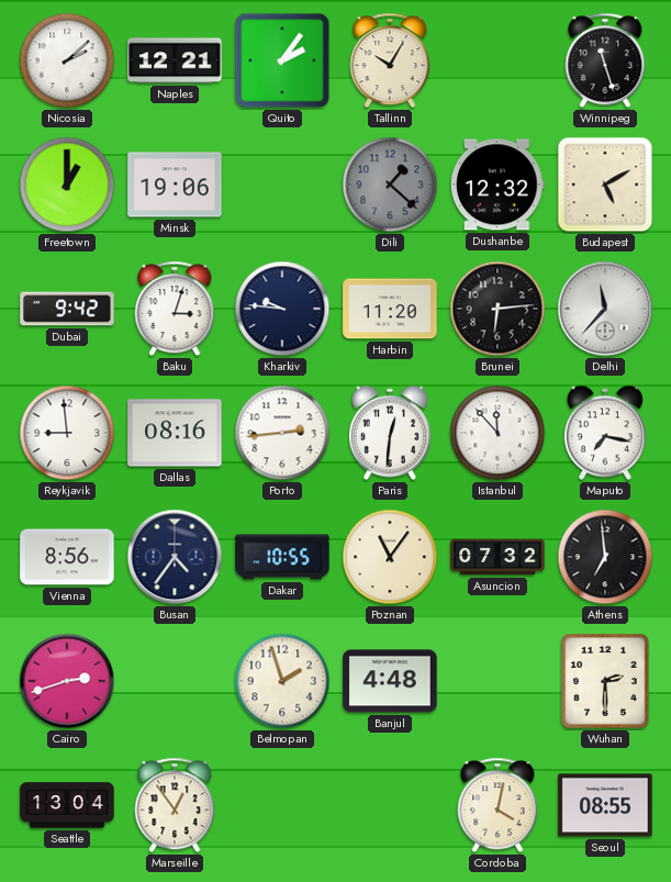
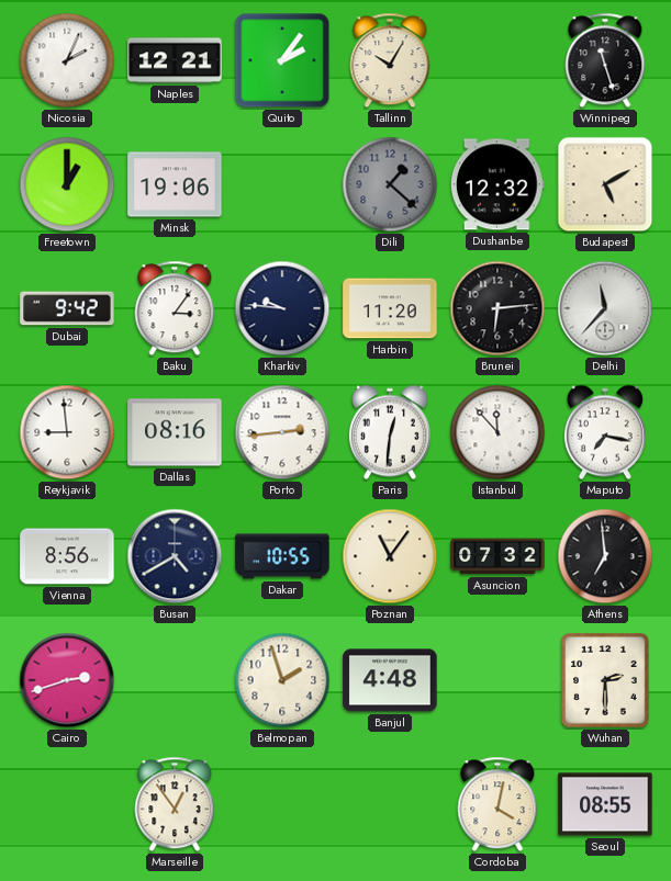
Nicosia: 2:08 -> 2:04 (67, 60)
Baku: 3:03 -> 3:06 (175, 308)
Busan: 4:36 -> 4:40 (175, 556)
Seattle: 13:04 -> none (67, 805)
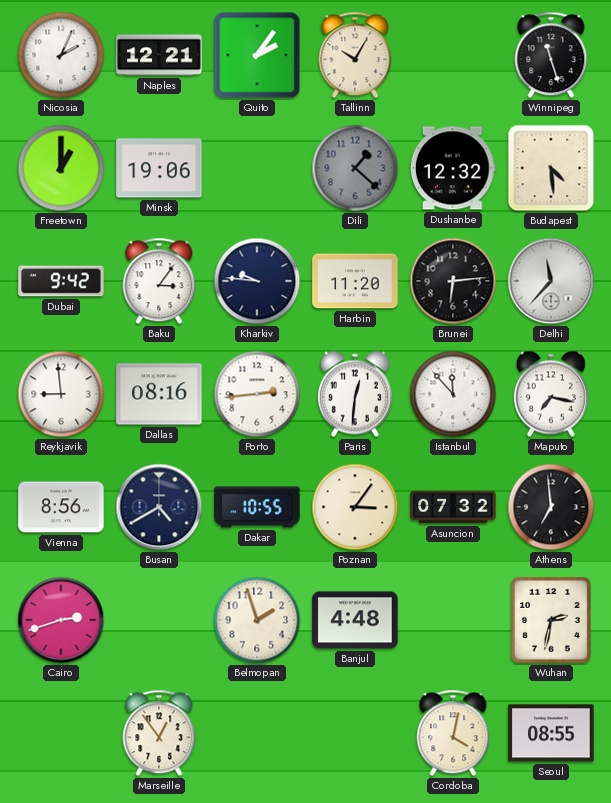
Budapest: 5:10 -> 4:29 (551, 168)
Poznan: 11:06 -> 3:06 (355, 507)
Wuhan: 2:30 -> 2:32 (552, 621)
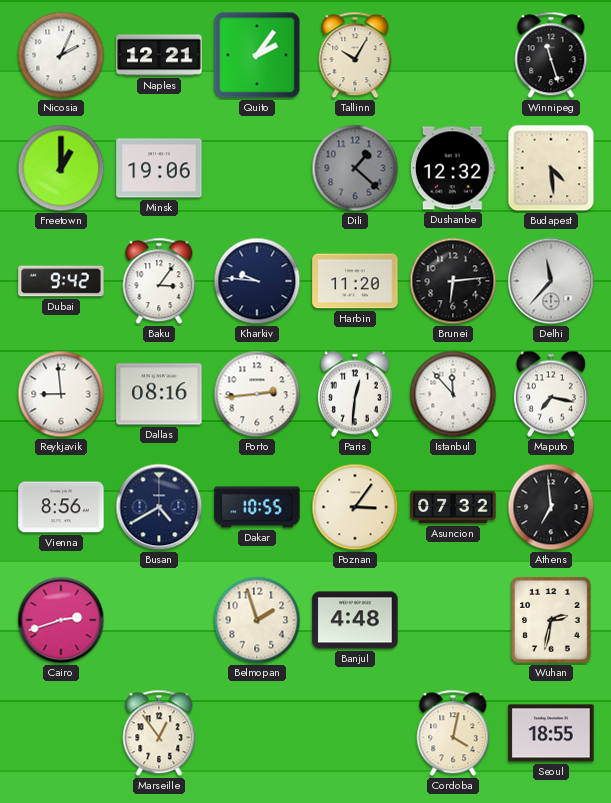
Seoul: 08:55 -> 18:55 (551, 733)
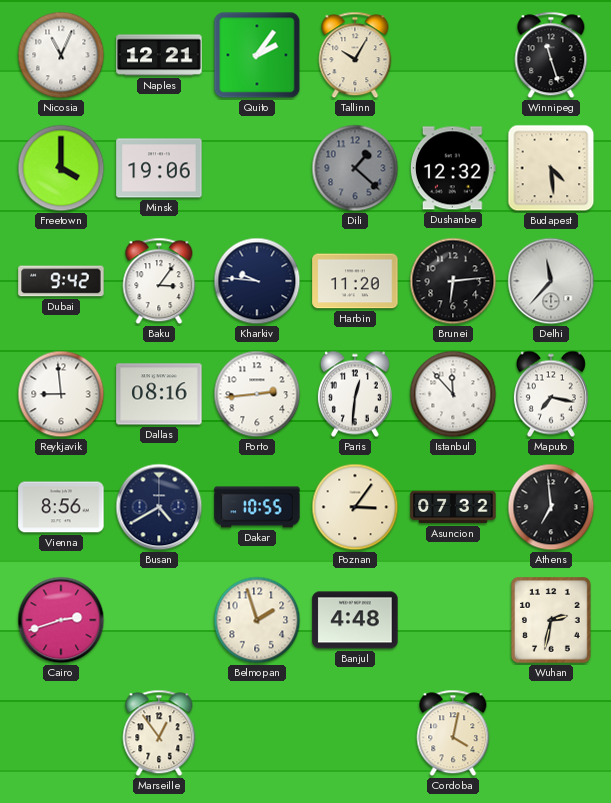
Nicosia: 2:04 -> 11:04 (61, 55)
Freetown: 1:00 -> 4:00 (61, 168)
Seoul: 18:55 -> none (551, 733)
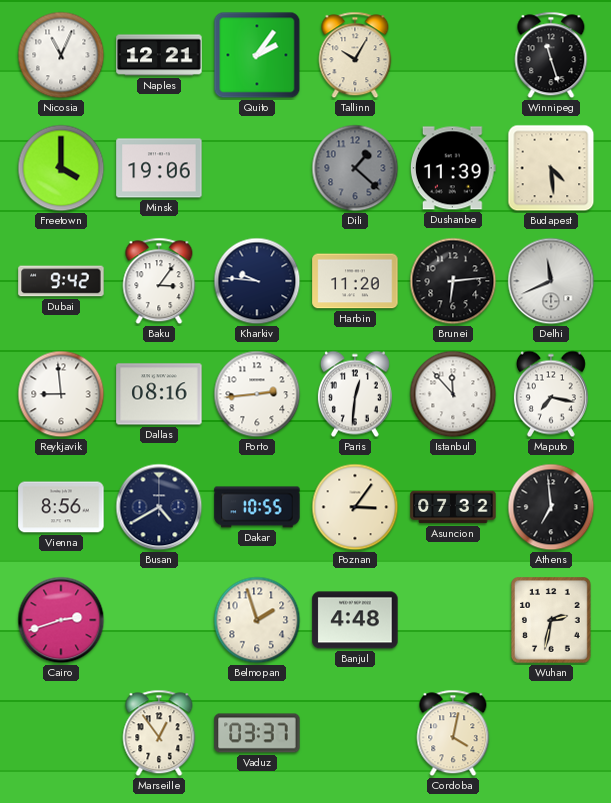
Dushanbe: 12:32 -> 11:39 (453, 168)
Delhi: 11:37 -> 11:41 (551, 281)
Vaduz: none -> 03:37 (257, 733)
